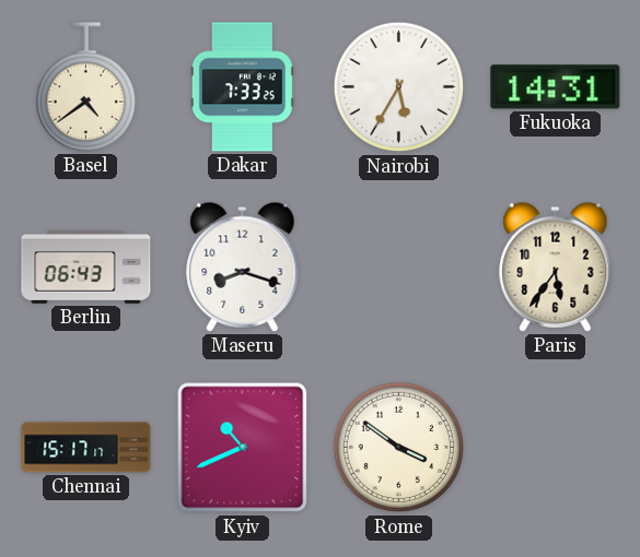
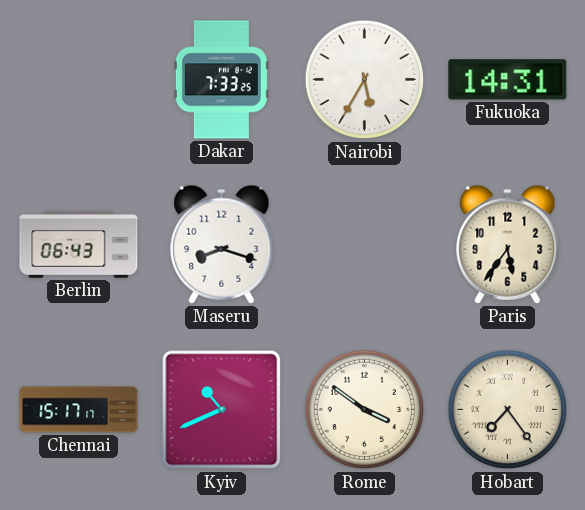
Basel: 4:39 -> none (85, 87)
Hobart: none -> 7:24 (508, 410)
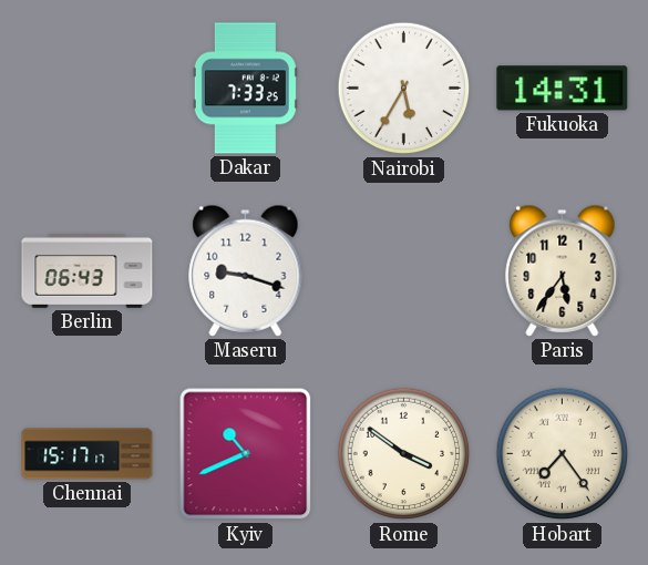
Maseru: 8:18 -> 9:18 (246, 270)
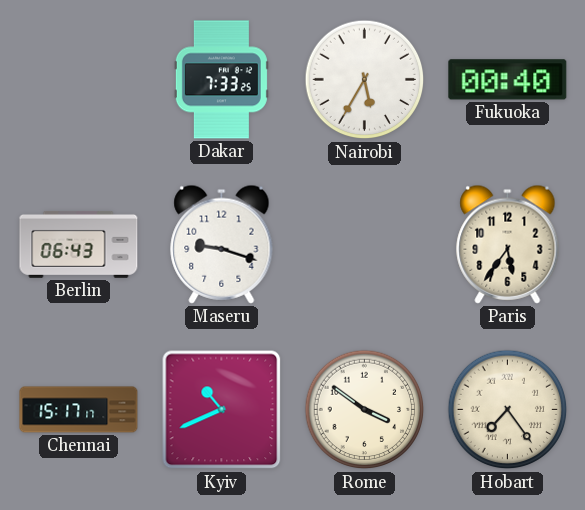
Fukuoka: 14:31 -> 00:40 (508, 80)
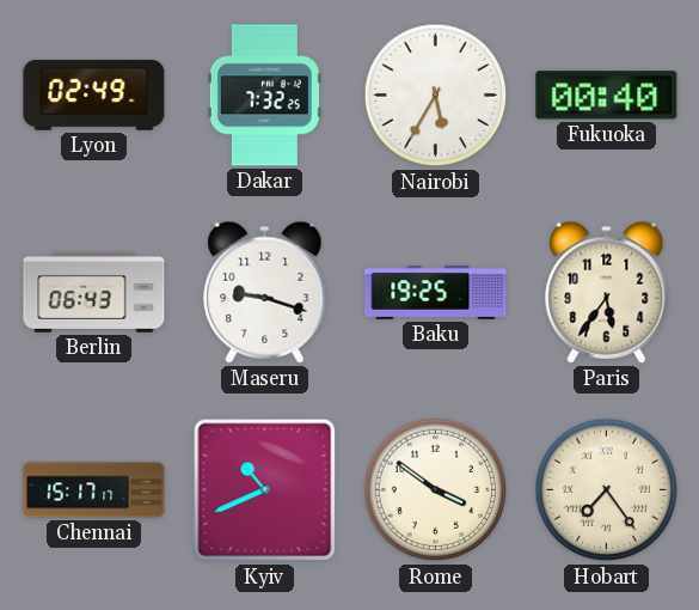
Lyon: none -> 02:49 (94, 96)
Dakar: 7:33 -> 7:32 (264, 96)
Baku: none -> 19:25 (436, 292)
